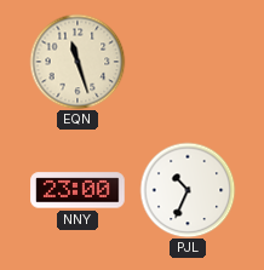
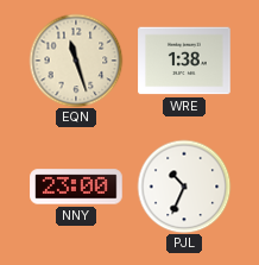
WRE: none -> 1:38 (184, 61)
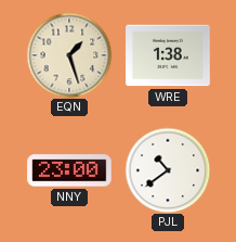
EQN: 11:27 -> 1:27 (69, 55)
PJL: 10:34 -> 10:39 (168, 170)
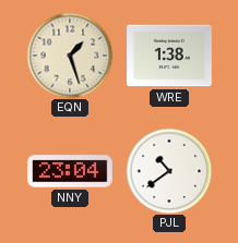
NNY: 23:00 -> 23:04 (70, 171)
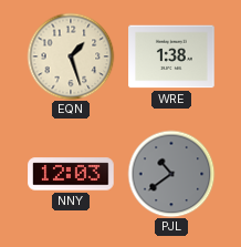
NNY: 23:04 -> 12:03 (71, 174)
PJL dial: white -> grey (171, 174)
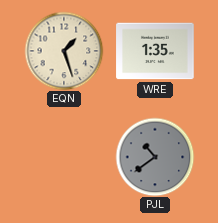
WRE: 1:38 -> 1:35 (155, 51)
NNY: 12:03 -> none (71, 174)
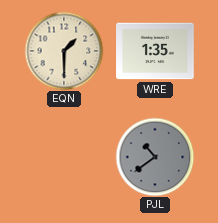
EQN: 1:27 -> 1:30 (64, 51)
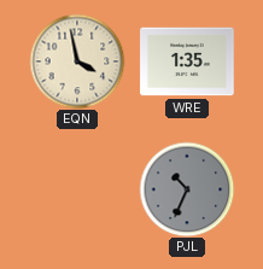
EQN: 1:30 -> 3:58 (77, 62)
PJL: 10:39 -> 10:34 (187, 189)
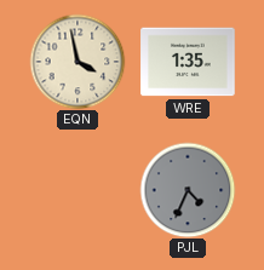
PJL: 10:34 -> 4:34 (188, 190)
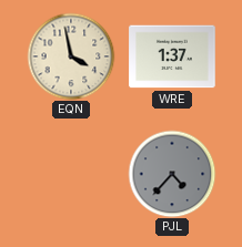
WRE: 1:35 -> 1:37 (172, 56)
PJL: 4:34 -> 4:37 (172, 174)
